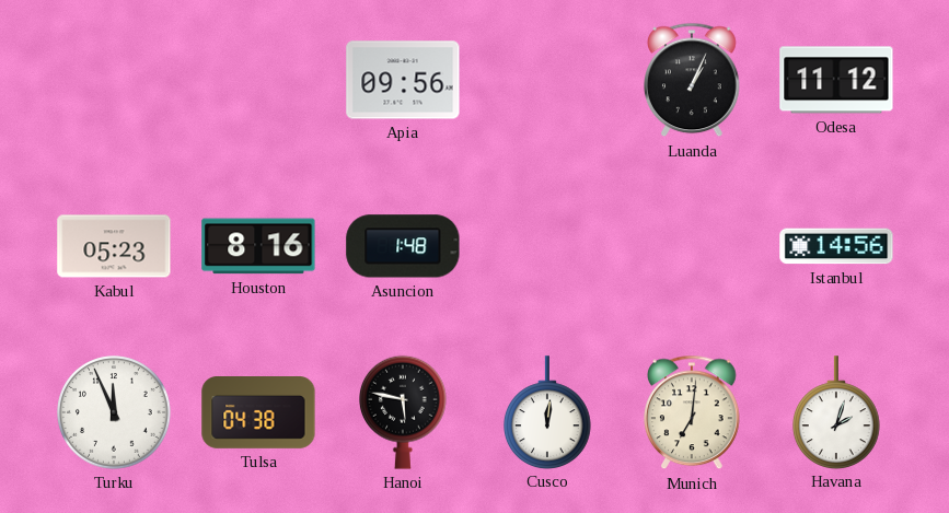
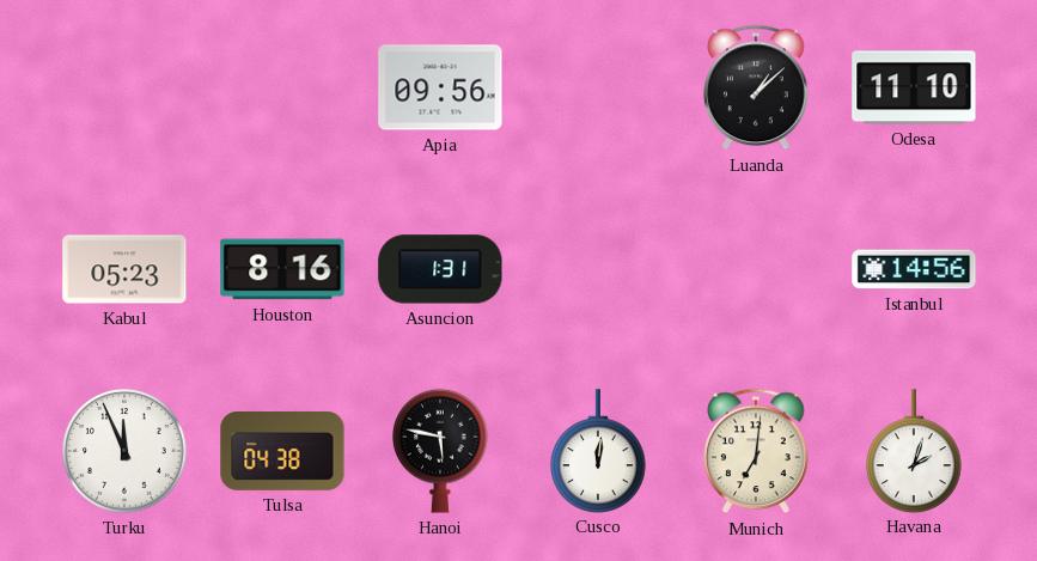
Luanda: 1:04 -> 1:08 (757, 87)
Odesa: 11:12 -> 11:10 (914, 87)
Asuncion: 1:48 -> 1:31 (440, 269)
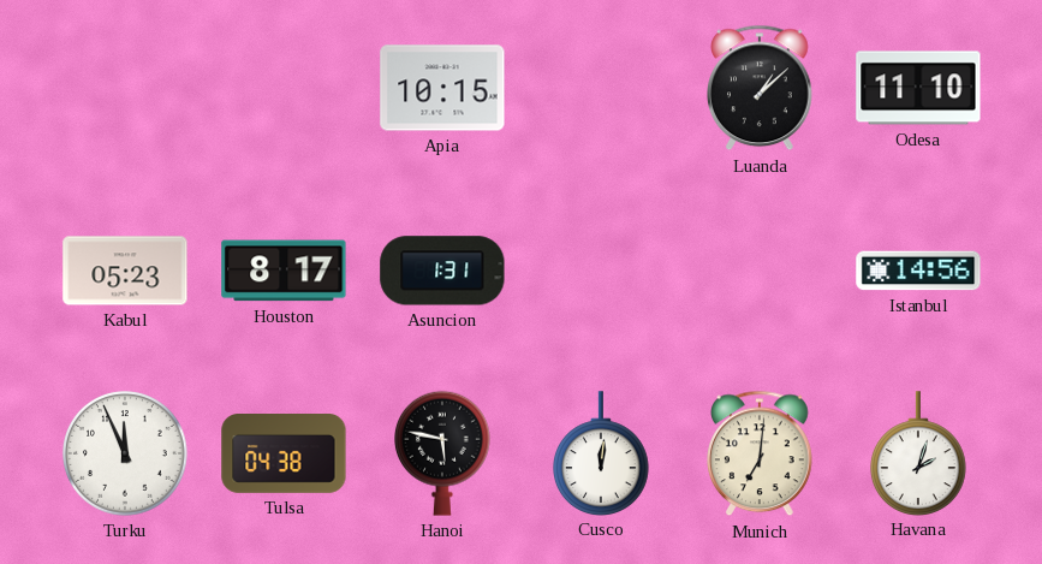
Apia: 09:56 -> 10:15 (442, 88)
Houston: 8:16 -> 8:17 (284, 271)
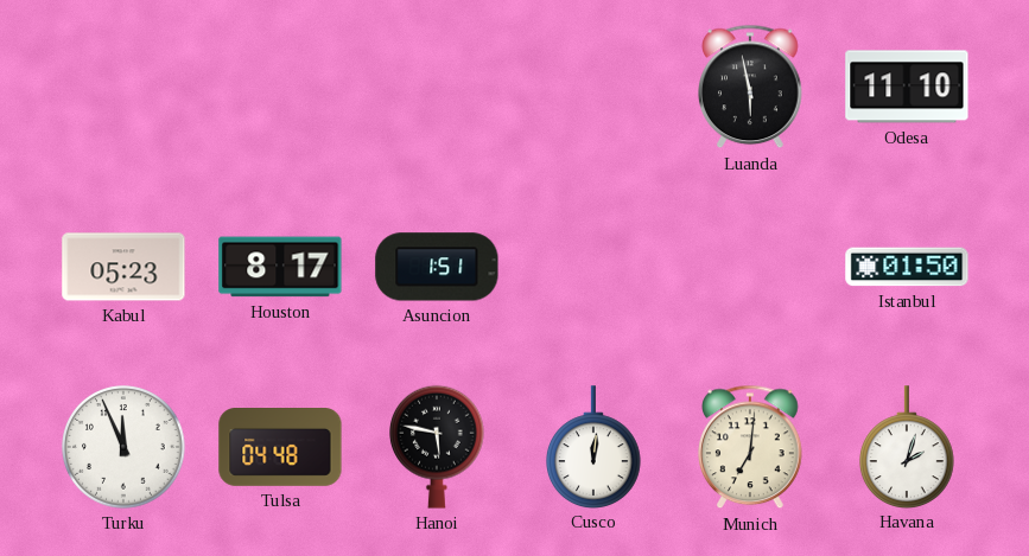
Apia: 10:15 -> none (442, 88)
Luanda: 1:08 -> 5:58 (751, 87)
Asuncion: 1:31 -> 1:51 (437, 267)
Istanbul: 14:56 -> 01:50 (907, 267)
Tulsa: 04:38 -> 04:48 (280, 448)
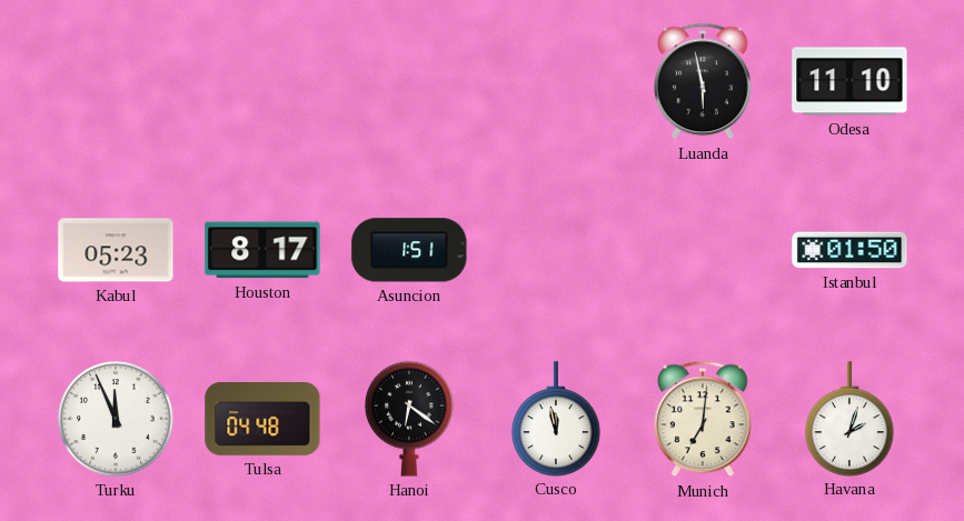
Hanoi: 5:47 -> 6:21 (410, 419)
Cusco: 12:01 -> 11:58 (557, 419)
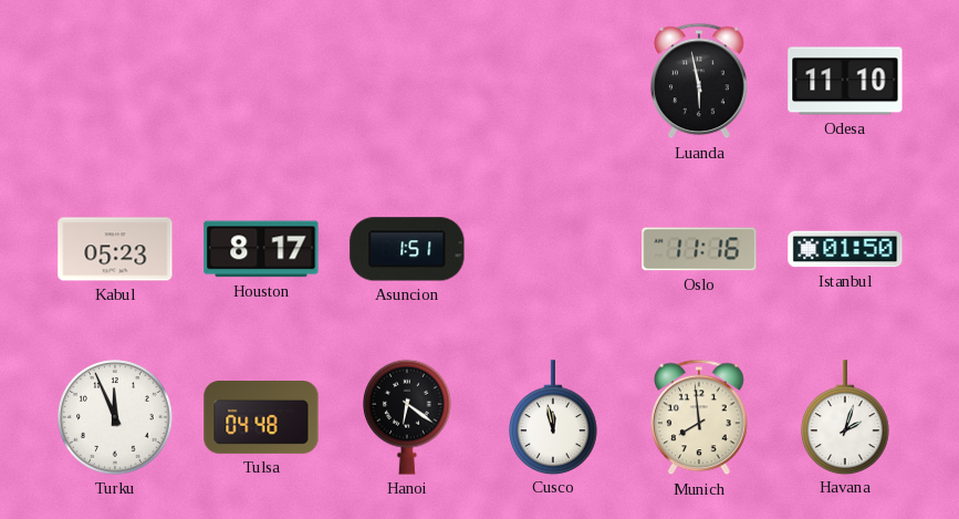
Oslo: none -> 11:16 (699, 249)
Munich: 7:01 -> 7:59 (700, 417)
